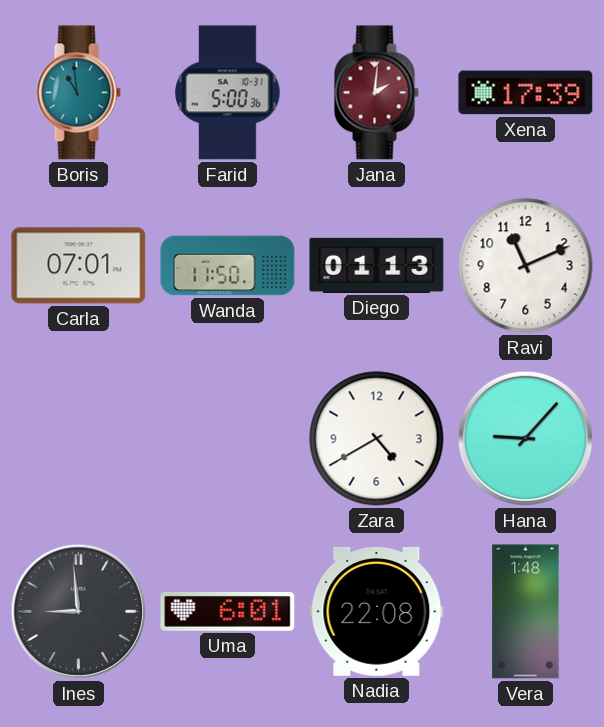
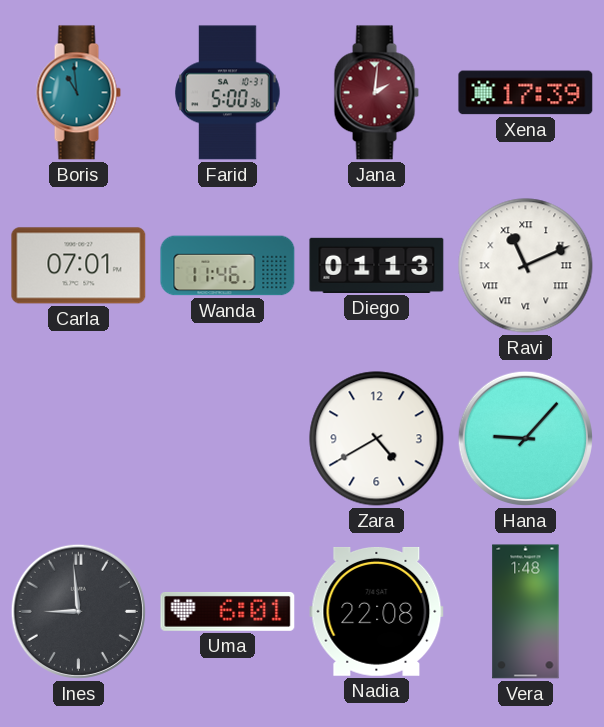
Wanda: 11:50 -> 11:46 (228, 266)
Ravi numerals: Arabic -> Roman (526, 266)
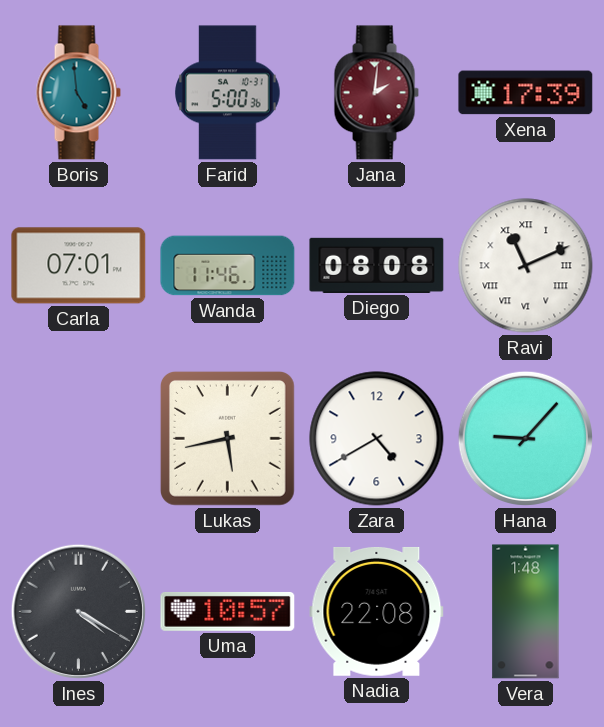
Boris: 10:59 -> 4:59 (78, 93)
Diego: 01:13 -> 08:08 (377, 265)
Lukas: none -> 5:43 (227, 438)
Ines: 8:59 -> 4:20 (78, 611)
Uma: 6:01 -> 10:57 (228, 611)
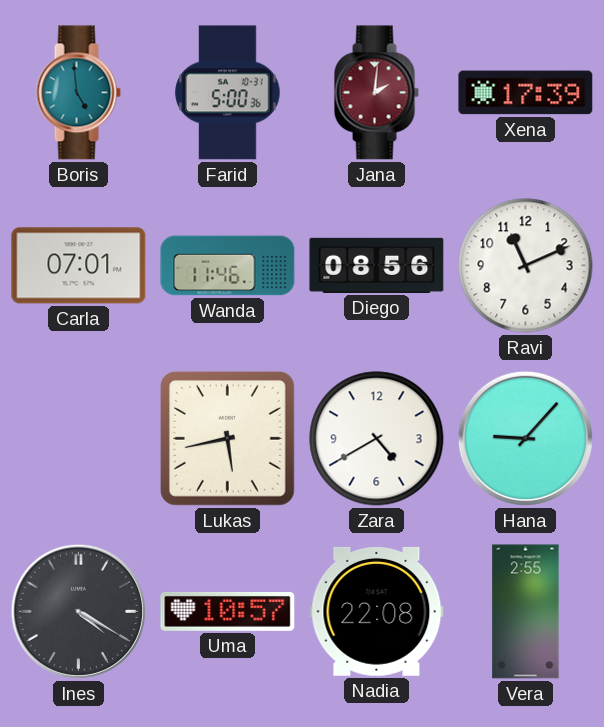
Diego: 08:08 -> 08:56 (377, 265)
Ravi numerals: Roman -> Arabic (526, 266)
Vera: 1:48 -> 2:55 (526, 612)
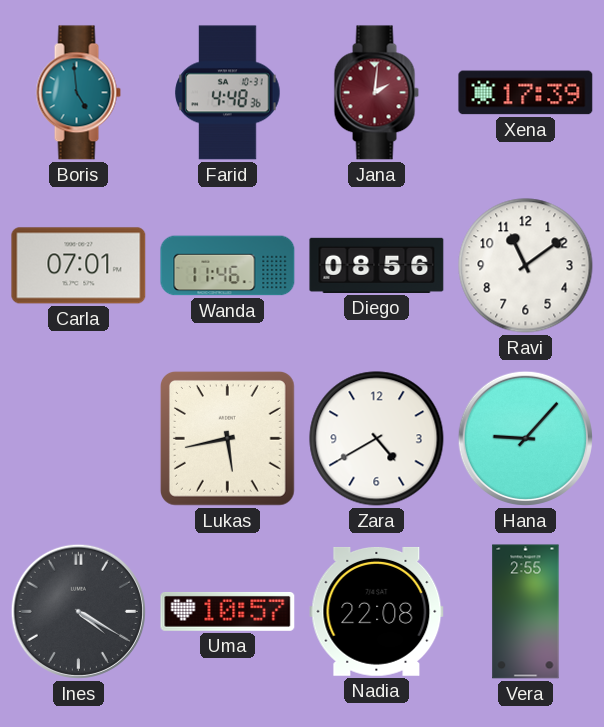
Farid: 5:00 -> 4:48 (228, 93)
Ravi: 11:11 -> 11:09 (526, 266)
